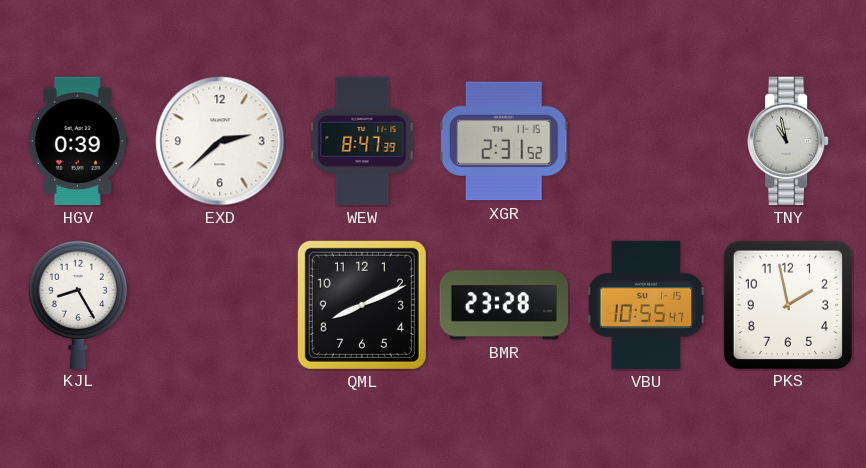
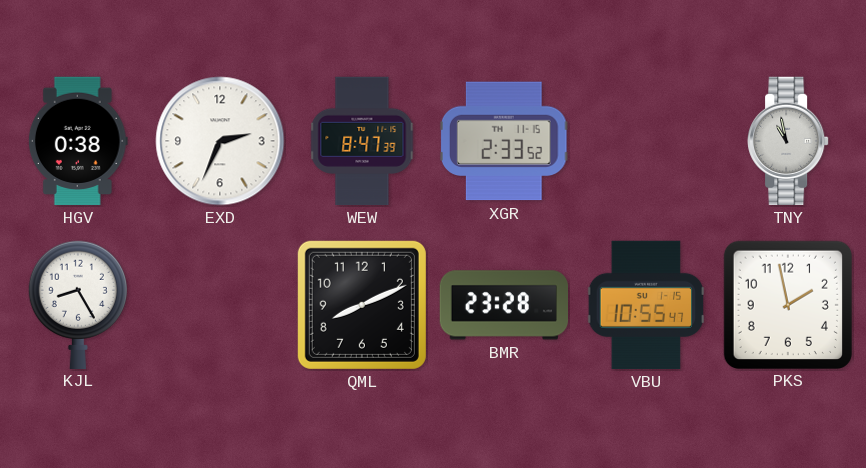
HGV: 0:39 -> 0:38 (78, 141)
EXD: 2:38 -> 2:34 (220, 141)
XGR: 2:31 -> 2:33 (504, 141)
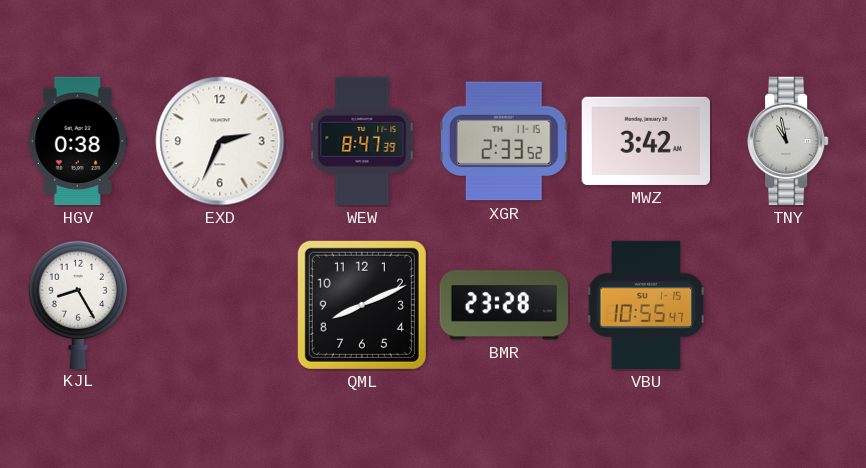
MWZ: none -> 3:42 (645, 141)
PKS: 1:58 -> none (787, 304)
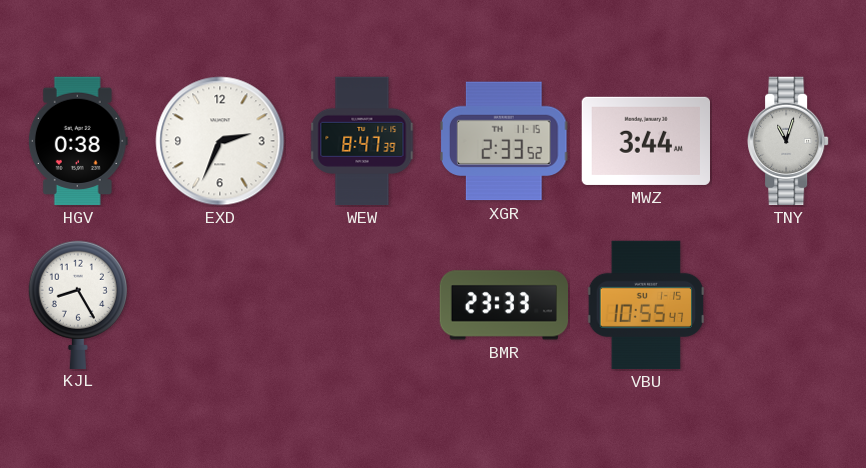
MWZ: 3:42 -> 3:44 (645, 141)
TNY: 10:58 -> 11:03 (788, 141)
QML: 8:11 -> none (362, 305)
BMR: 23:28 -> 23:33 (503, 305)
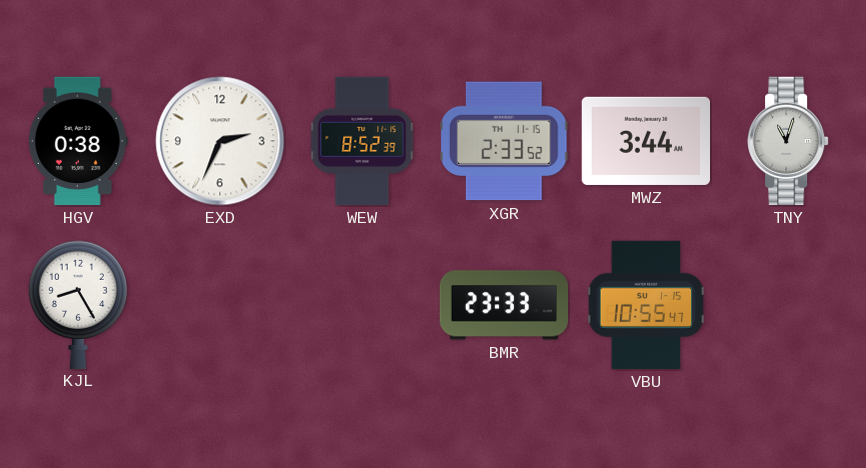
WEW: 8:47 -> 8:52 (362, 141)
